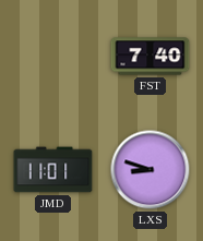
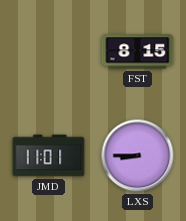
FST: 7:40 -> 8:15 (138, 52)
LXS: 8:48 -> 8:45 (138, 156)
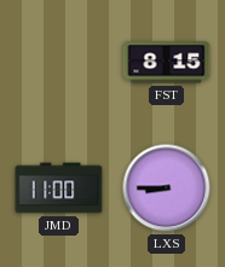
JMD: 11:01 -> 11:00 (59, 188)
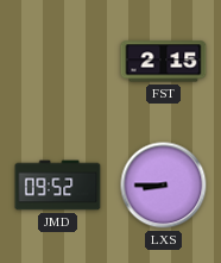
FST: 8:15 -> 2:15 (164, 62)
JMD: 11:00 -> 09:52 (58, 186)
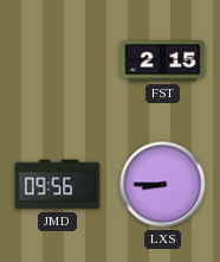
JMD: 09:52 -> 09:56 (58, 185)
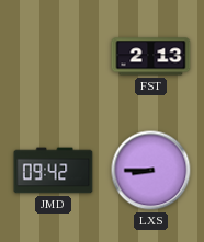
FST: 2:15 -> 2:13 (151, 57)
JMD: 09:56 -> 09:42 (54, 171)
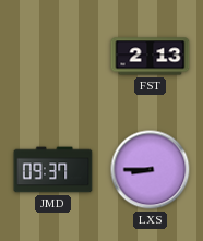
JMD: 09:42 -> 09:37 (53, 170)
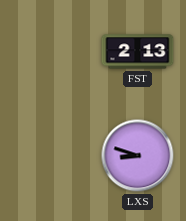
JMD: 09:37 -> none (53, 170)
LXS: 8:45 -> 8:48 (138, 156)
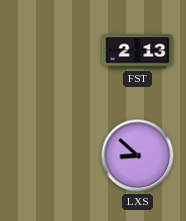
LXS: 8:48 -> 8:52 (138, 156)
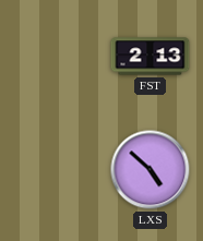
LXS: 8:52 -> 4:52 (151, 170)
